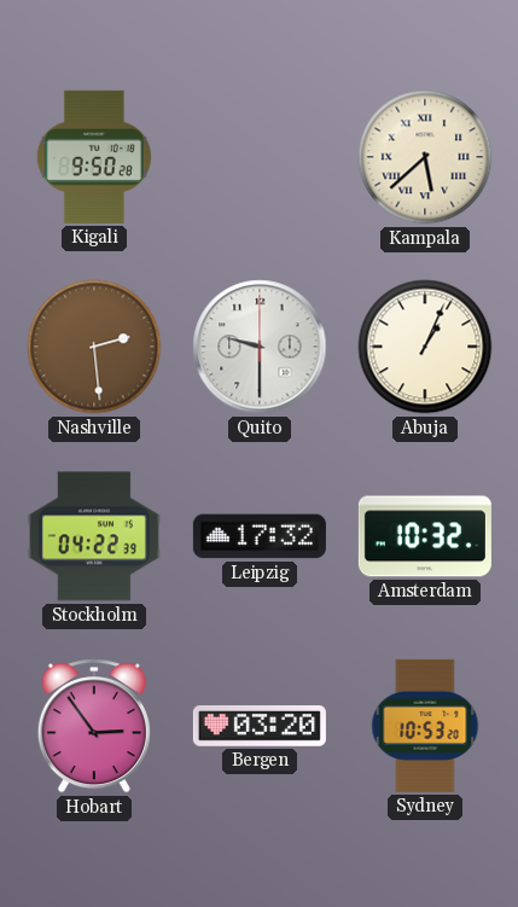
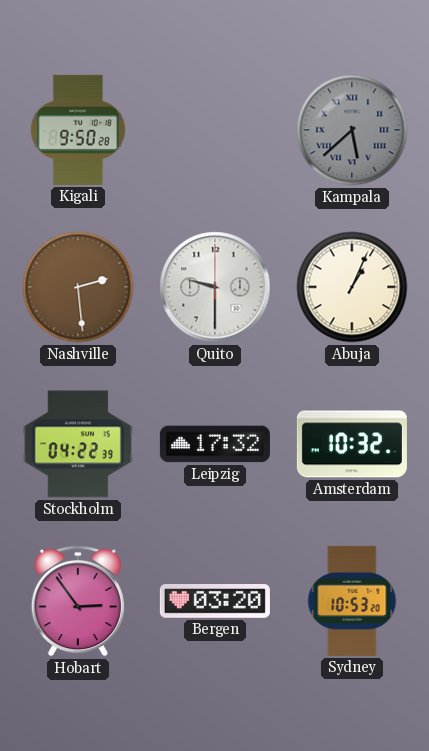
Kampala dial: cream -> grey (352, 130)
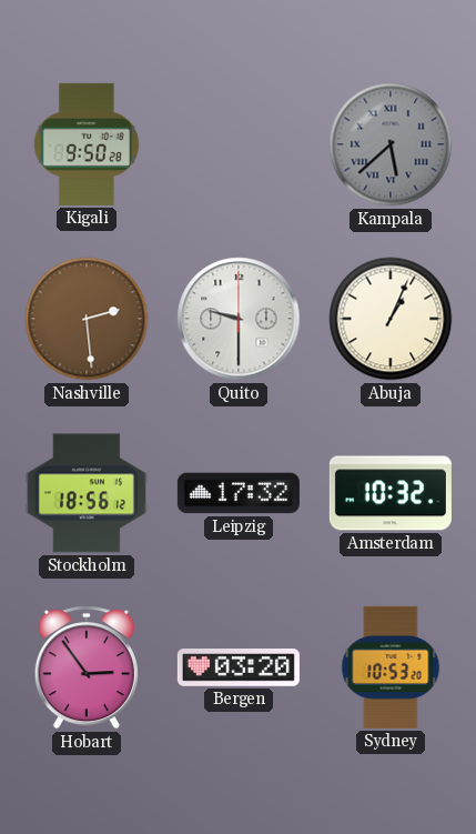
Stockholm: 04:22 -> 18:56 (87, 493)
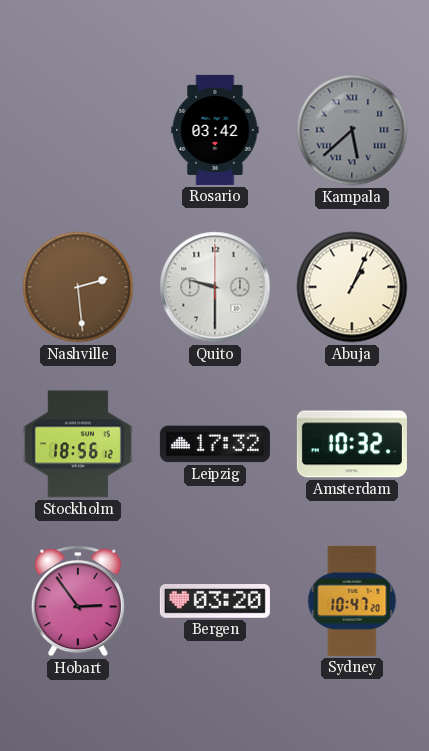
Kigali: 9:50 -> none (87, 144)
Rosario: none -> 03:42 (215, 130)
Sydney: 10:53 -> 10:47 (352, 601)
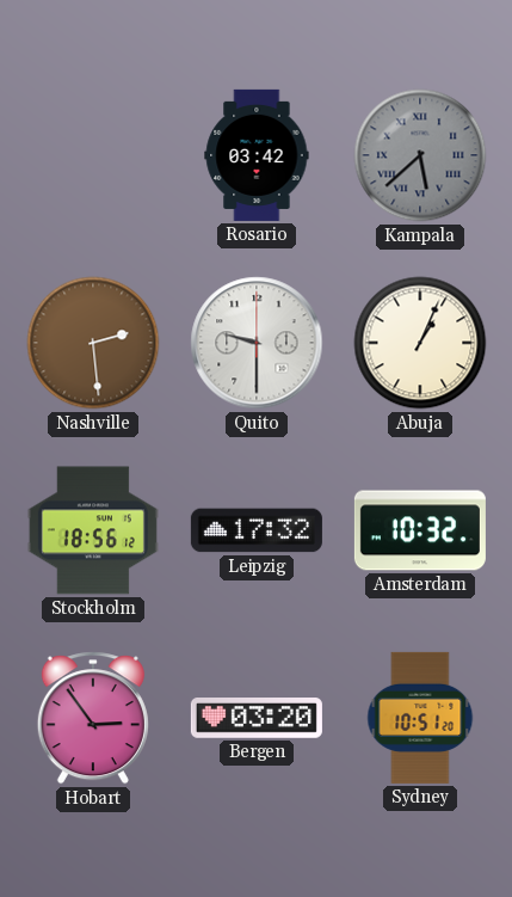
Sydney: 10:47 -> 10:51 (420, 718)
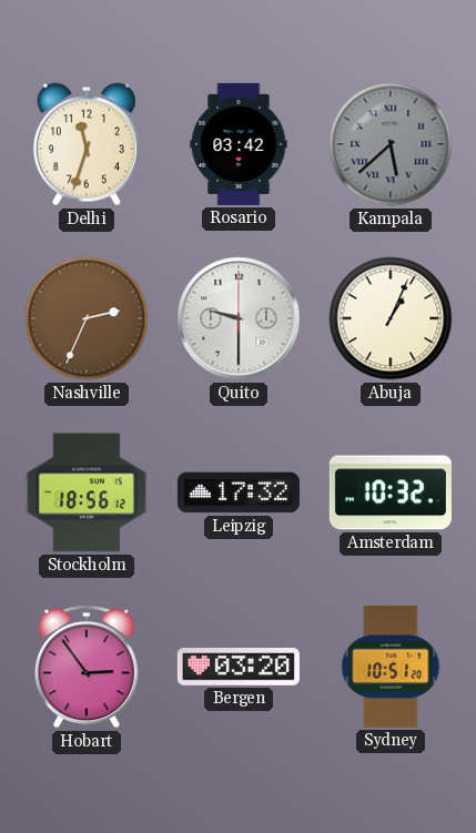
Delhi: none -> 11:33 (87, 144)
Nashville: 2:29 -> 2:34 (87, 318)
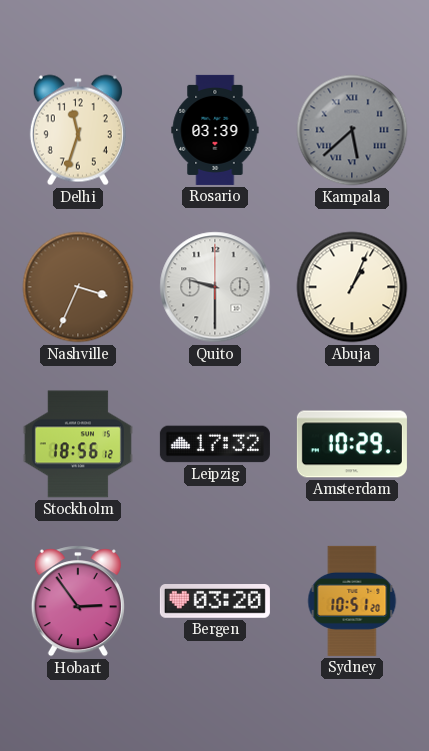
Rosario: 03:42 -> 03:39 (215, 130)
Nashville: 2:34 -> 3:34 (78, 287)
Amsterdam: 10:32 -> 10:29 (352, 444)
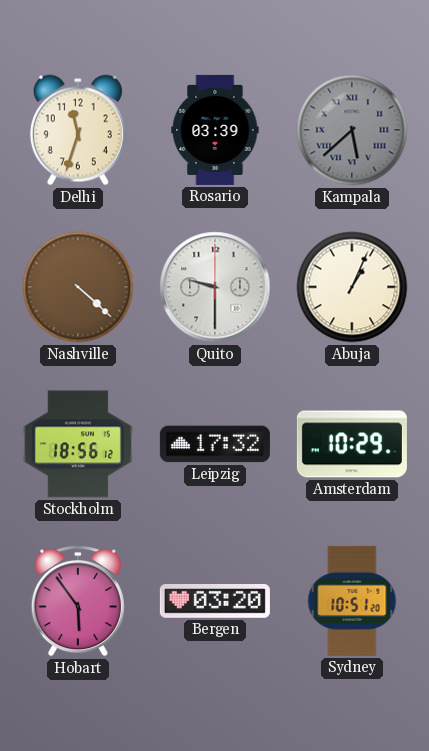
Nashville: 3:34 -> 4:22 (78, 287)
Hobart: 2:54 -> 5:54 (78, 601)
